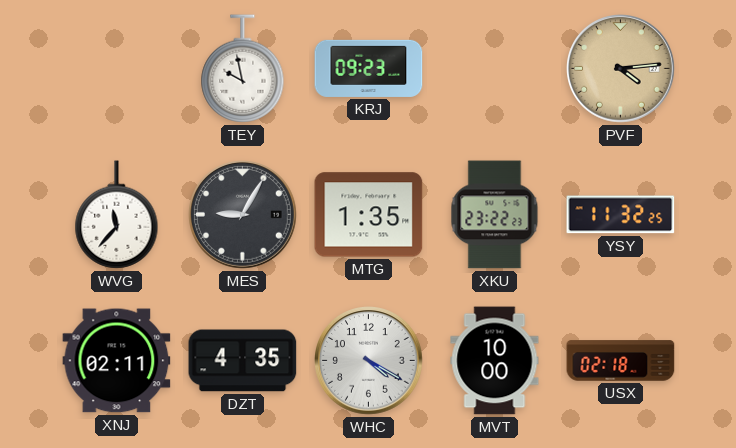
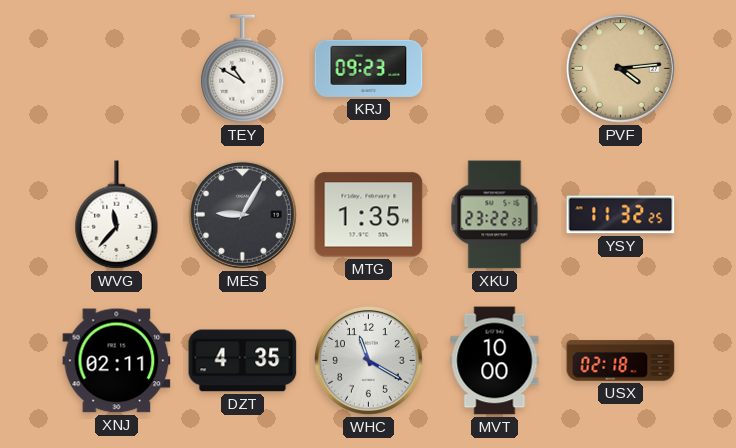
TEY: 9:58 -> 10:50 (243, 69)
WHC: 4:20 -> 11:20 (369, 361)
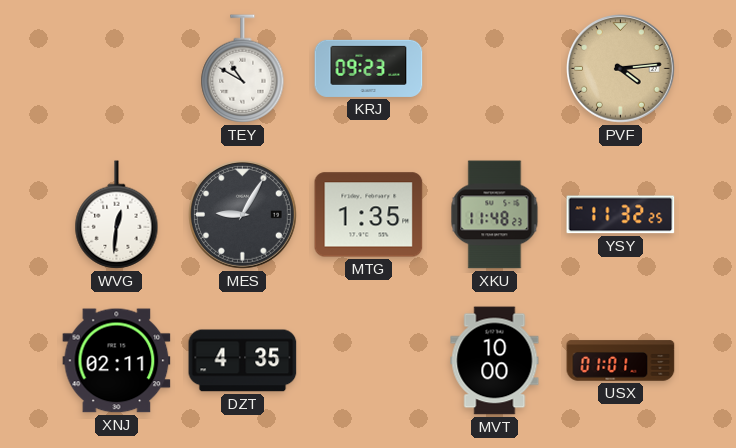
WVG: 11:37 -> 12:31 (117, 215)
XKU: 23:22 -> 11:48 (495, 215)
WHC: 11:20 -> none (369, 361)
USX: 02:18 -> 01:01 (621, 361)
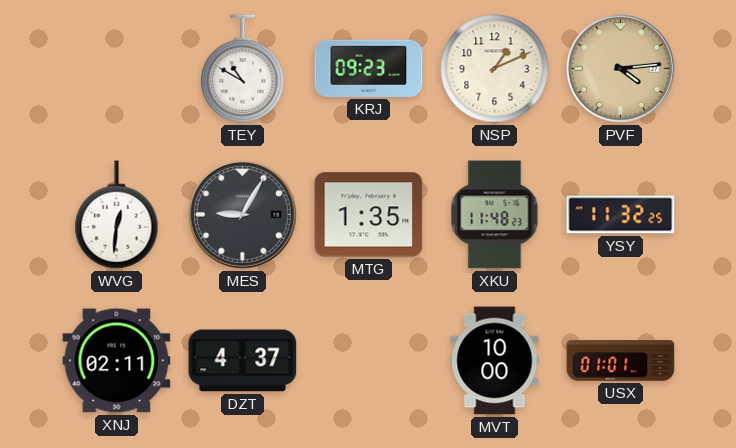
NSP: none -> 1:11 (495, 69)
DZT: 4:35 -> 4:37 (243, 361)
